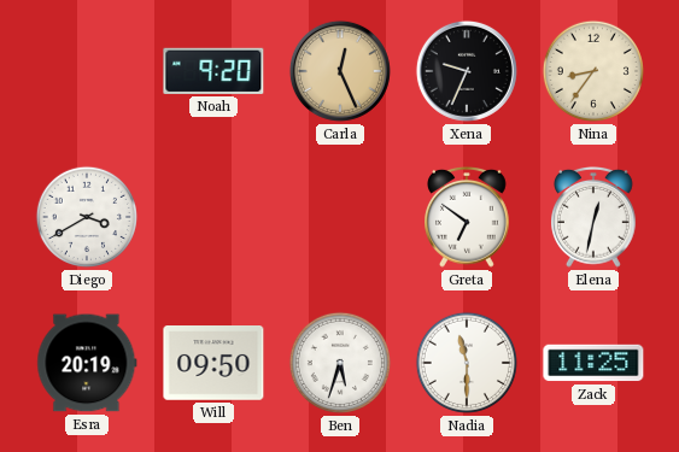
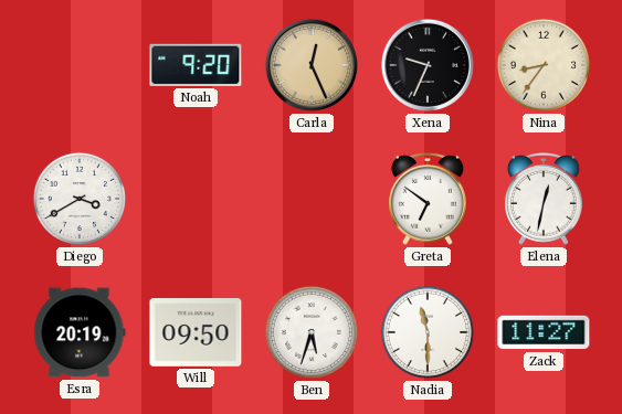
Zack: 11:25 -> 11:27 (544, 332)
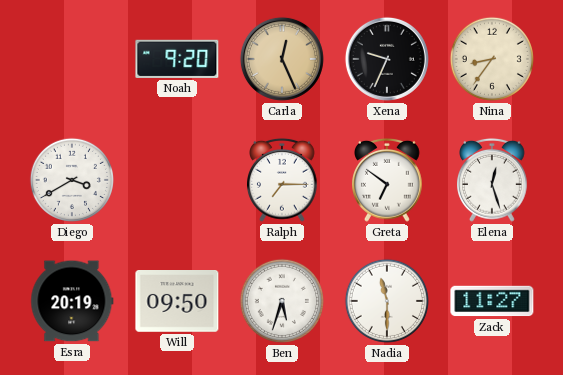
Ralph: none -> 7:15 (283, 180)
Elena: 12:32 -> 12:27 (493, 180)
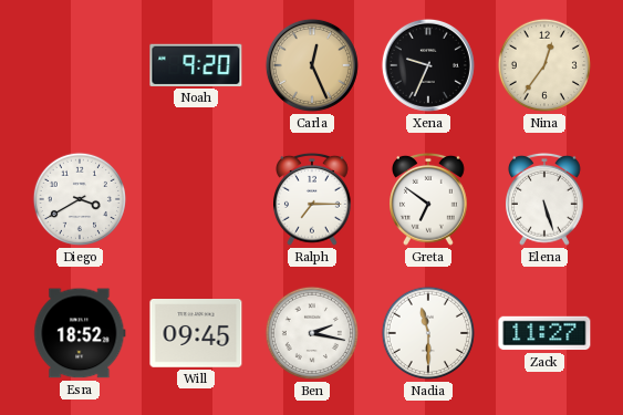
Nina: 8:36 -> 12:36 (544, 65)
Elena: 12:27 -> 5:27 (546, 199)
Esra: 20:19 -> 18:52 (80, 333)
Will: 09:50 -> 09:45 (196, 333)
Ben: 5:33 -> 2:17 (312, 333)
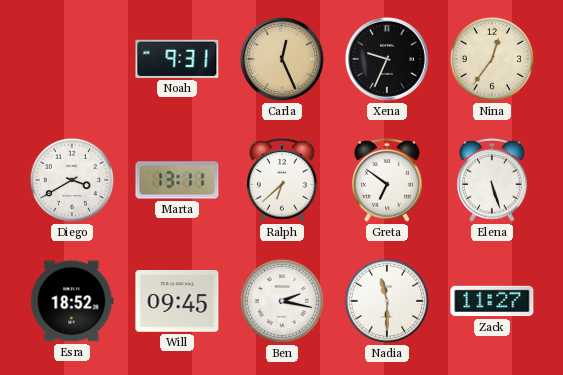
Noah: 9:20 -> 9:31 (177, 59)
Marta: none -> 13:11 (177, 180)
Ralph: 7:15 -> 6:38 (283, 180)
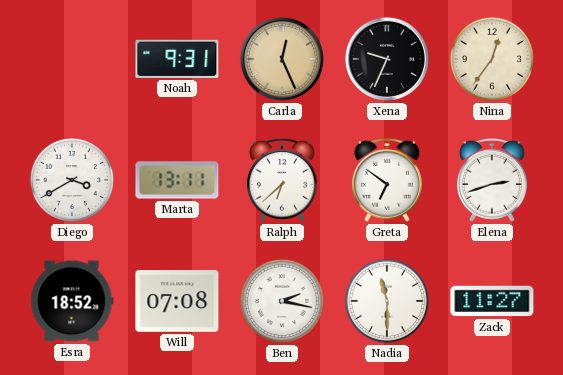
Elena: 5:27 -> 2:42 (493, 180)
Will: 09:45 -> 07:08 (177, 301)
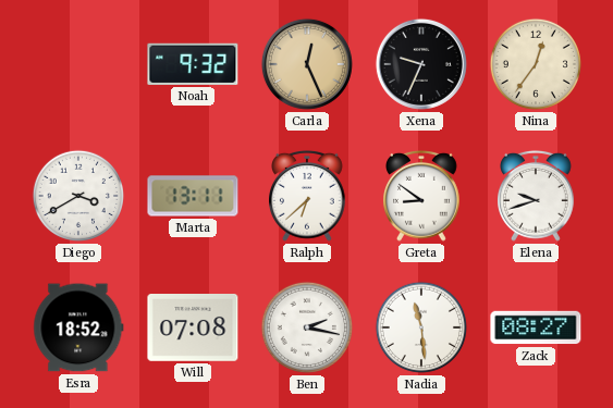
Noah: 9:31 -> 9:32 (193, 64)
Greta: 6:51 -> 8:51 (422, 196)
Elena: 2:42 -> 9:42 (537, 196)
Nadia: 11:30 -> 11:29 (421, 327)
Zack: 11:27 -> 08:27 (536, 327)
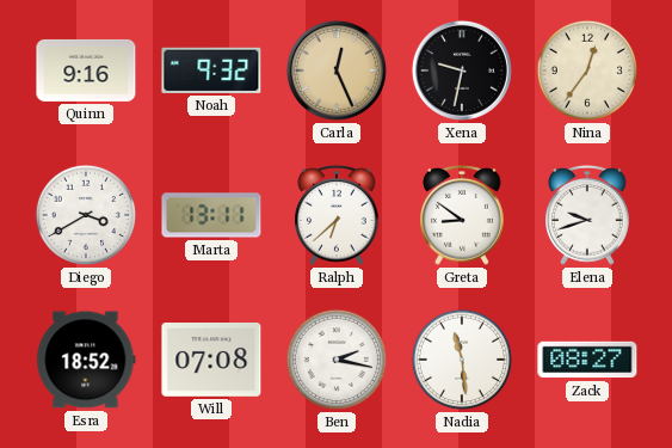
Quinn: none -> 9:16 (86, 70)
Xena: 9:34 -> 9:32 (462, 70)
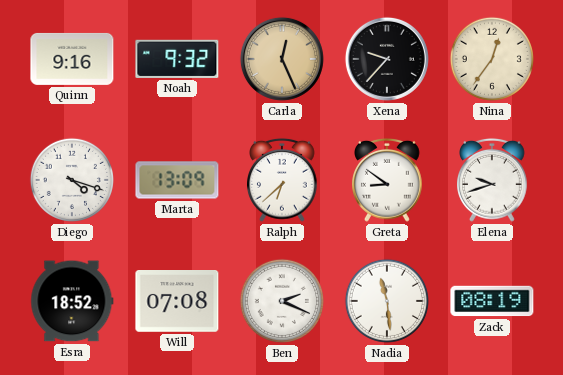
Xena: 9:32 -> 9:37 (387, 59)
Diego: 3:40 -> 4:18 (72, 180)
Marta: 13:11 -> 13:09 (177, 180)
Ben: 2:17 -> 2:19 (282, 301)
Zack: 08:27 -> 08:19 (492, 301)
